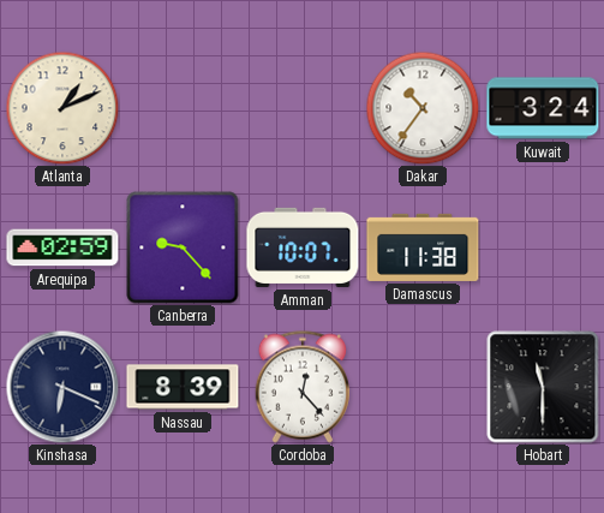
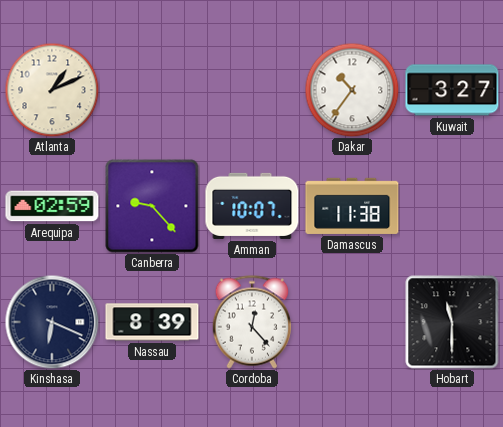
Kuwait: 3:24 -> 3:27 (452, 90)
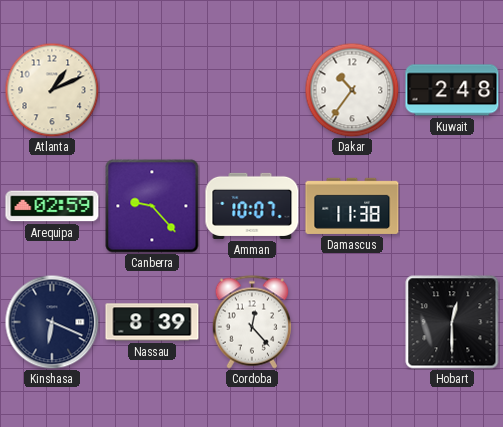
Kuwait: 3:27 -> 2:48 (452, 90)
Hobart: 11:30 -> 12:30 (452, 322)
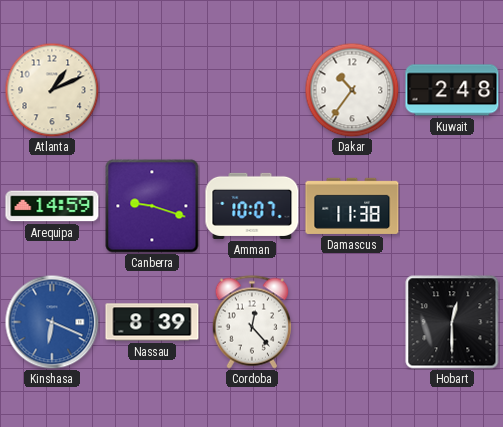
Arequipa: 02:59 -> 14:59 (52, 206)
Canberra: 9:23 -> 9:18 (152, 206)
Kinshasa dial: navy -> blue (52, 322)
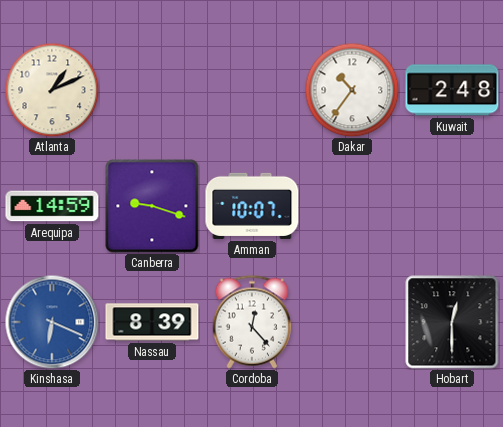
Damascus: 11:38 -> none (352, 206)
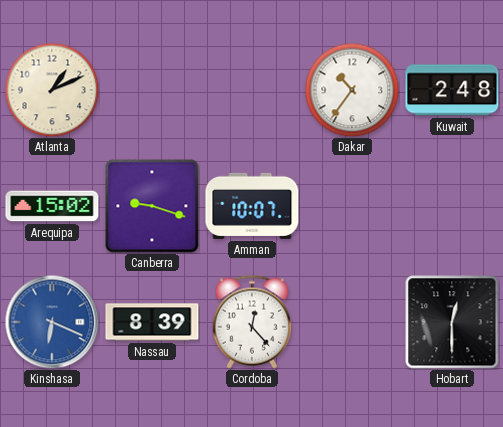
Arequipa: 14:59 -> 15:02 (52, 206)
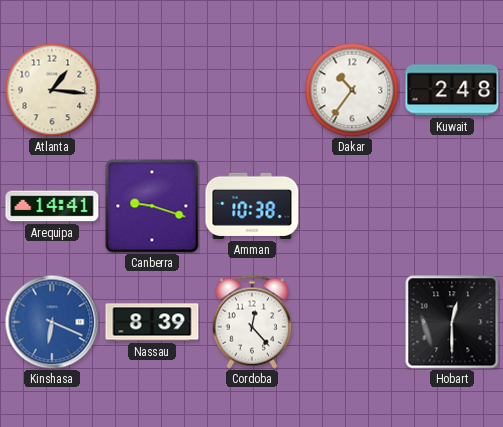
Atlanta: 1:11 -> 1:16 (52, 90)
Arequipa: 15:02 -> 14:41 (52, 206)
Amman: 10:07 -> 10:38 (252, 206)
